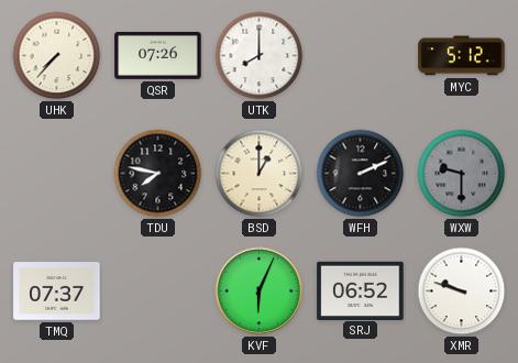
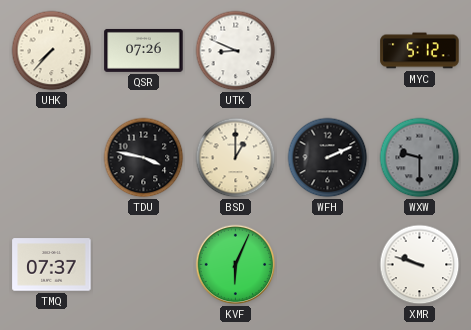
UTK: 8:00 -> 8:49 (236, 51)
TDU: 7:47 -> 3:47 (144, 158)
SRJ: 06:52 -> none (361, 290)
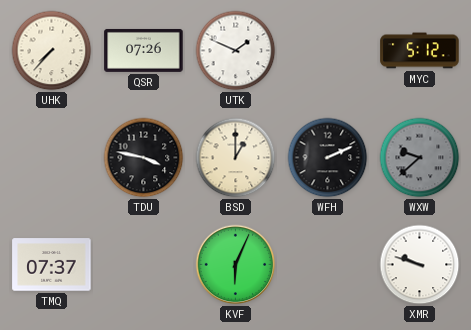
UTK: 8:49 -> 1:49 (236, 51)
WXW: 9:30 -> 9:38 (420, 158)
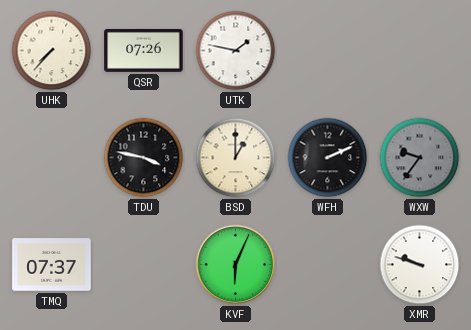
UTK: 1:49 -> 1:47 (236, 51)
MYC: 5:12 -> none (420, 51)
WXW: 9:38 -> 9:36 (420, 158)
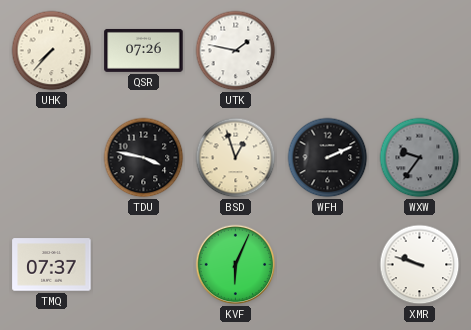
BSD: 1:00 -> 12:57 (236, 158)
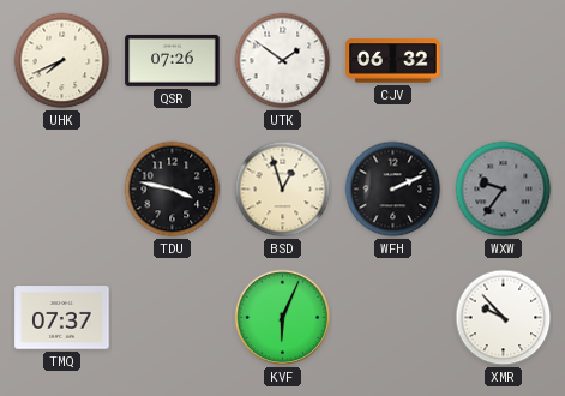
UHK: 7:37 -> 7:41 (62, 61)
UTK: 1:47 -> 1:51 (283, 61)
CJV: none -> 06:32 (393, 61)
XMR: 9:48 -> 9:53 (504, 318)
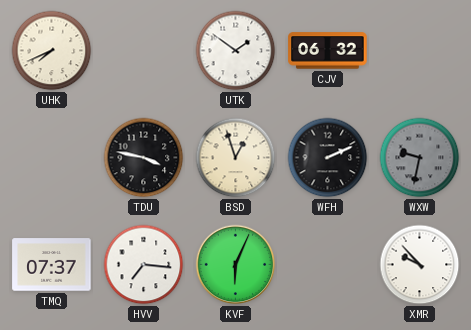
QSR: 07:26 -> none (173, 60)
WXW: 9:36 -> 9:32 (420, 158)
HVV: none -> 7:16 (144, 265)
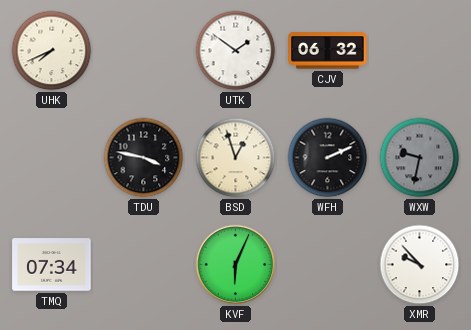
TMQ: 07:37 -> 07:34 (52, 265)
HVV: 7:16 -> none (144, 265)
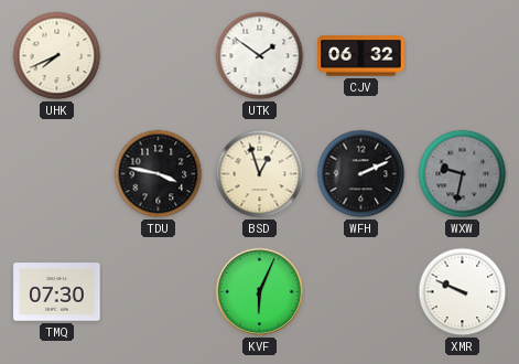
TMQ: 07:34 -> 07:30 (57, 292)
XMR: 9:53 -> 9:49 (463, 292)
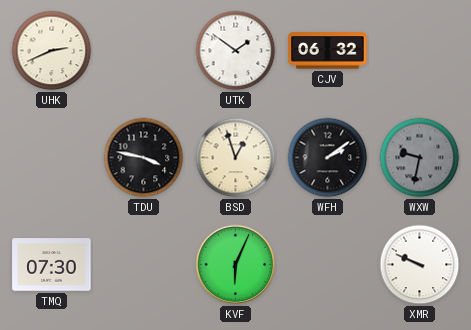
UHK: 7:41 -> 2:41 (52, 51)
WFH: 2:11 -> 2:09 (328, 158)
